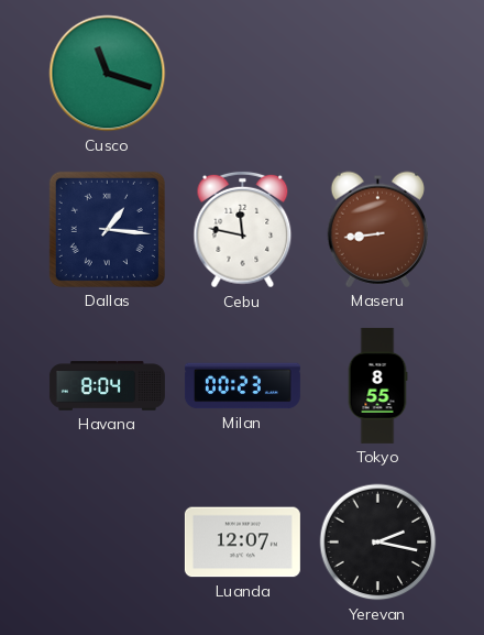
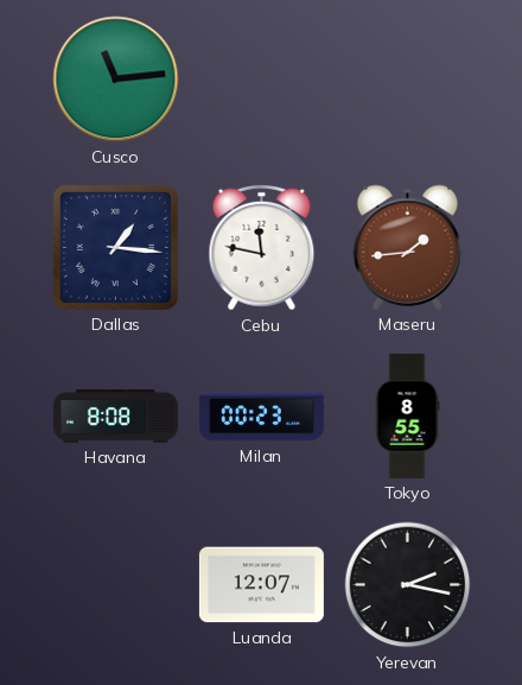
Cusco: 11:18 -> 11:14 (116, 80)
Maseru: 8:44 -> 1:44 (407, 247)
Havana: 8:04 -> 8:08 (115, 417)
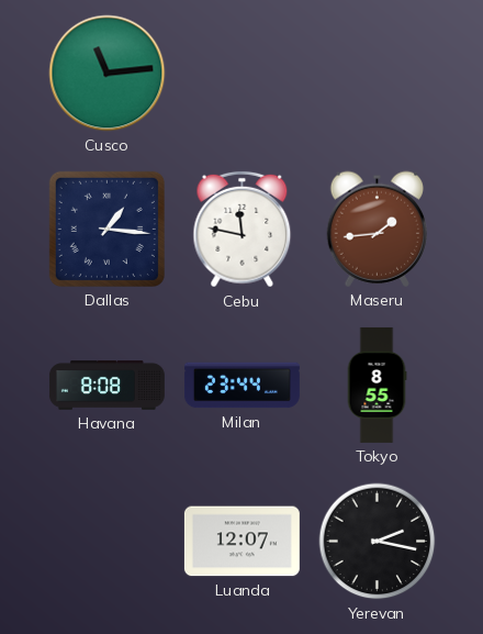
Milan: 00:23 -> 23:44 (241, 386)
